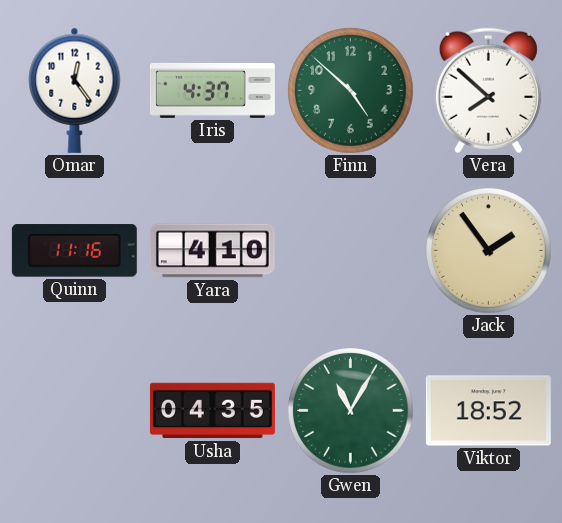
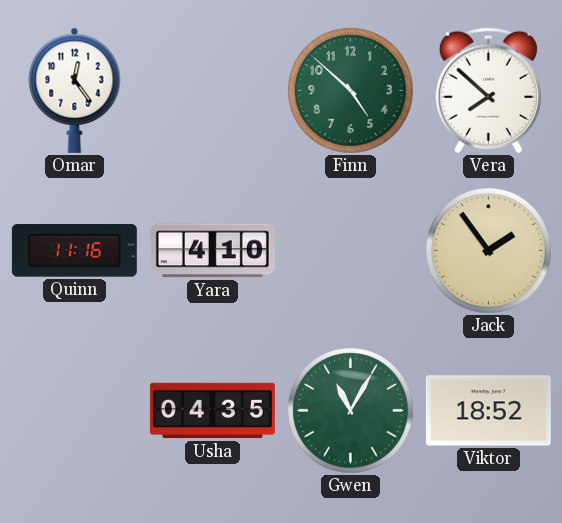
Iris: 4:37 -> none (212, 90)
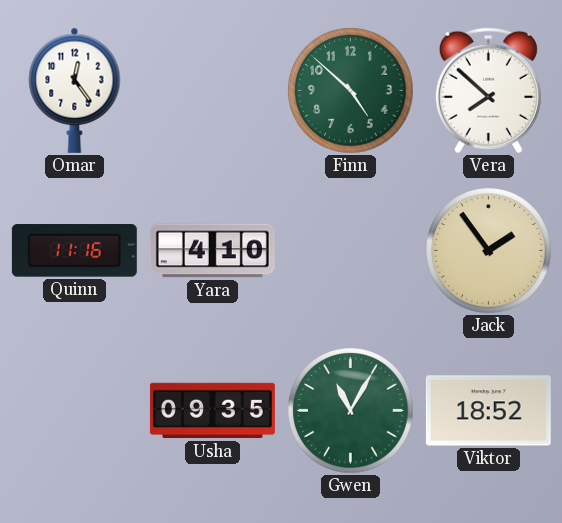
Usha: 04:35 -> 09:35 (212, 411)
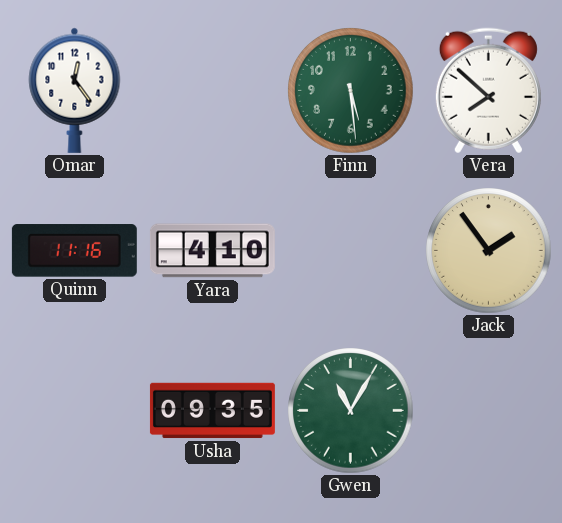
Finn: 4:52 -> 5:29 (351, 91)
Viktor: 18:52 -> none (488, 411)
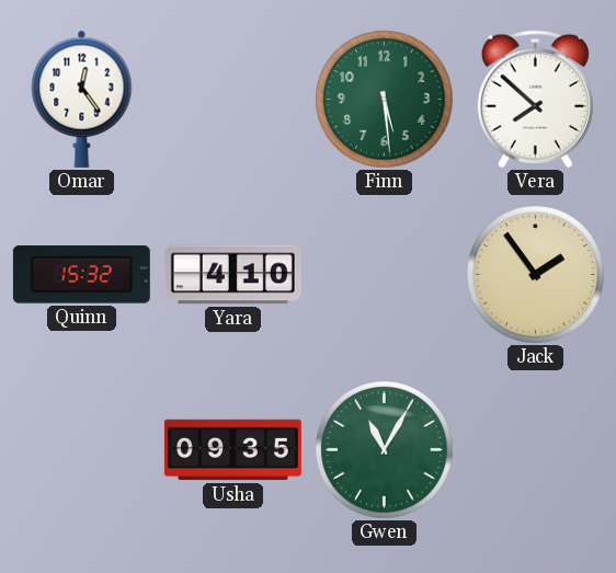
Quinn: 11:16 -> 15:32 (81, 275)
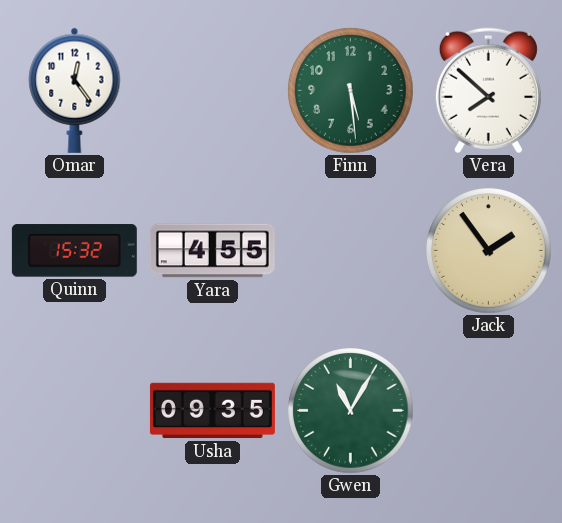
Yara: 4:10 -> 4:55 (212, 251)
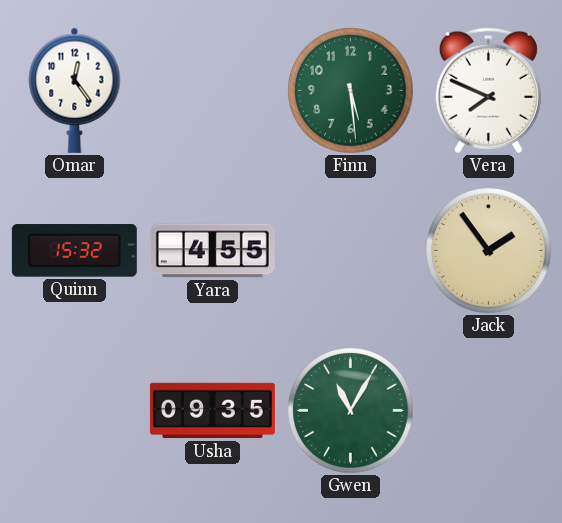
Vera: 7:52 -> 7:49 (488, 91)
